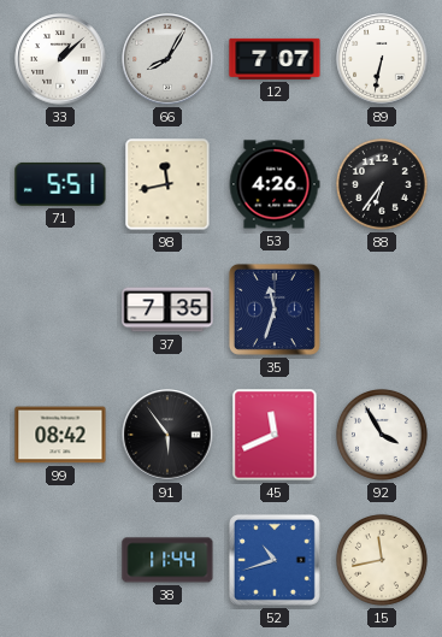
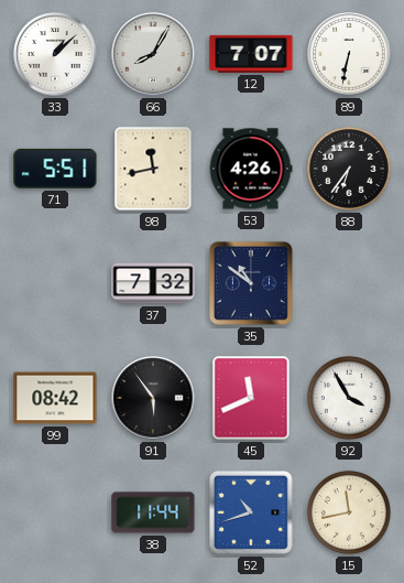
37: 7:35 -> 7:32 (153, 283)
35: 11:33 -> 10:51 (251, 283)
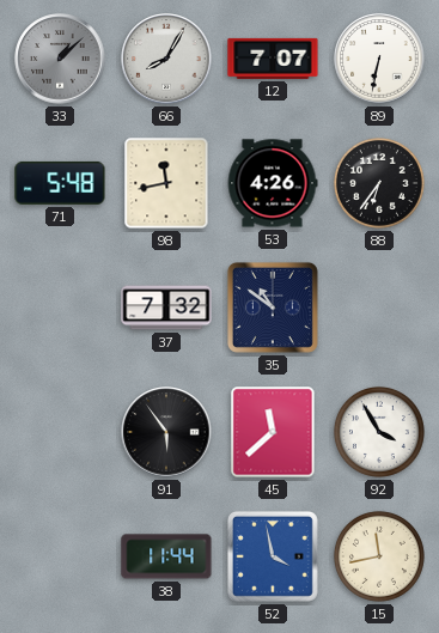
33 dial: white -> grey (60, 59)
71: 5:51 -> 5:48 (60, 183)
99: 08:42 -> none (55, 398)
45: 11:41 -> 11:38 (273, 432)
52: 10:42 -> 3:58 (273, 556)
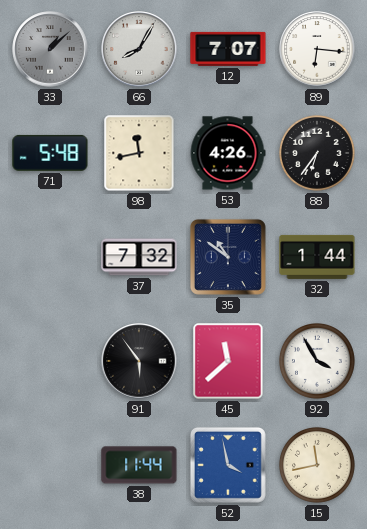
89: 6:32 -> 6:16 (317, 49)
32: none -> 1:44 (317, 257)
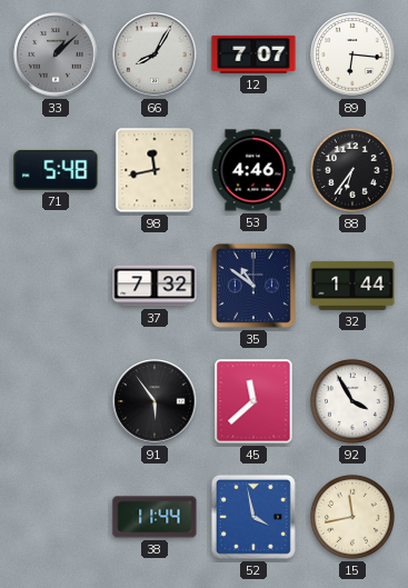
53: 4:26 -> 4:46 (253, 170)
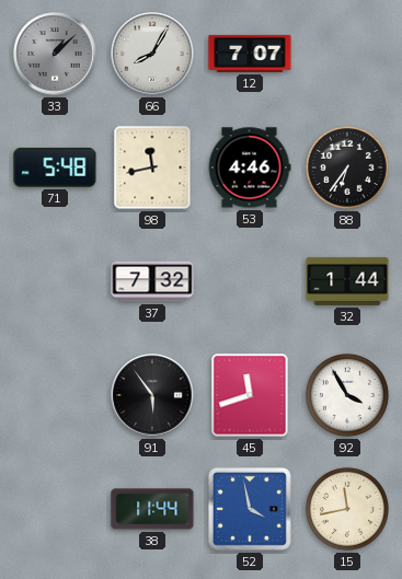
89: 6:16 -> none (352, 54)
35: 10:51 -> none (253, 286)
45: 11:38 -> 11:42 (250, 395)
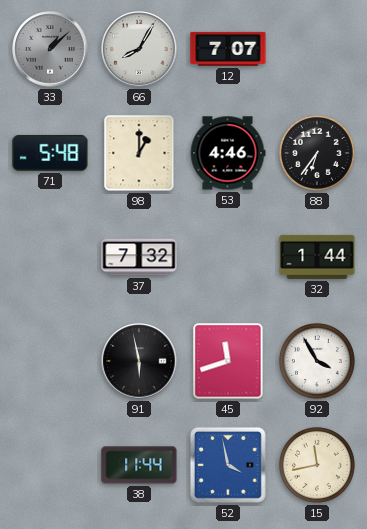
98: 11:43 -> 1:00 (139, 153)
91: 5:54 -> 5:58 (139, 361)
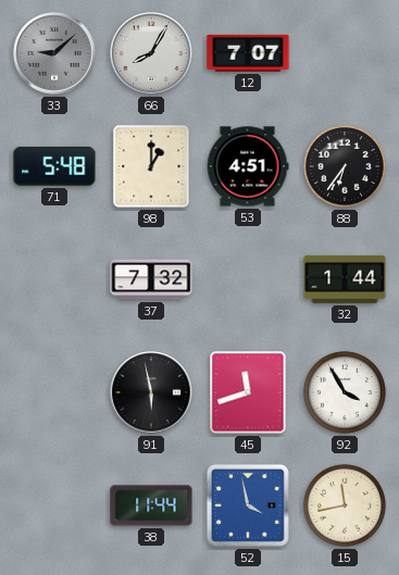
33: 1:08 -> 9:08 (54, 53)
53: 4:46 -> 4:51 (248, 166)
